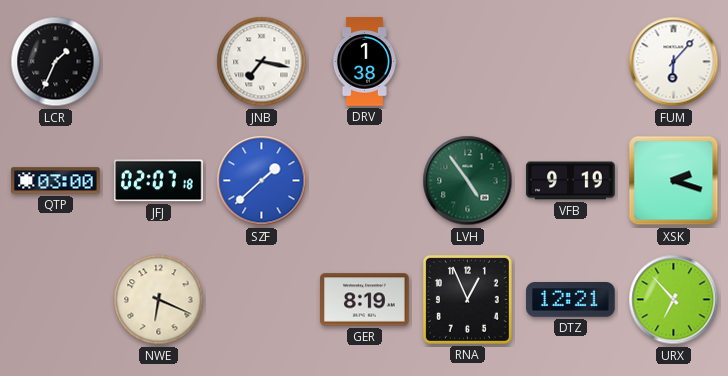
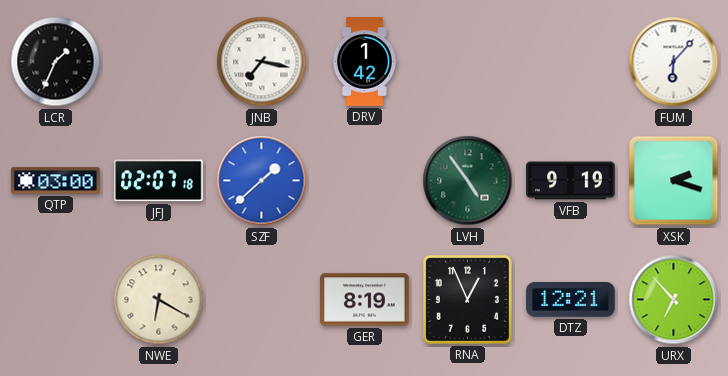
DRV: 1:38 -> 1:42 (364, 62)
NWE: 6:19 -> 6:20 (159, 300)
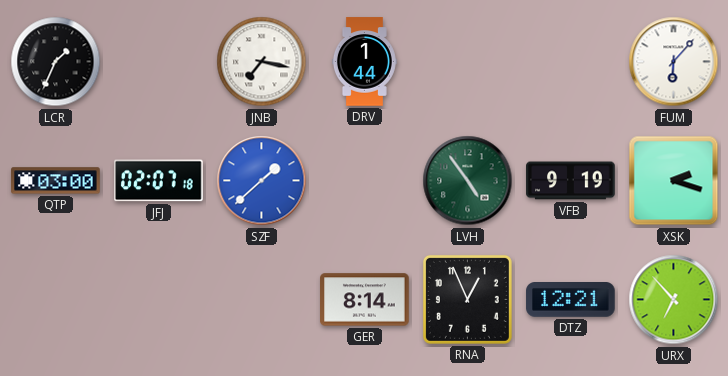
DRV: 1:42 -> 1:44 (364, 62)
NWE: 6:20 -> none (159, 300)
GER: 8:19 -> 8:14 (365, 300)
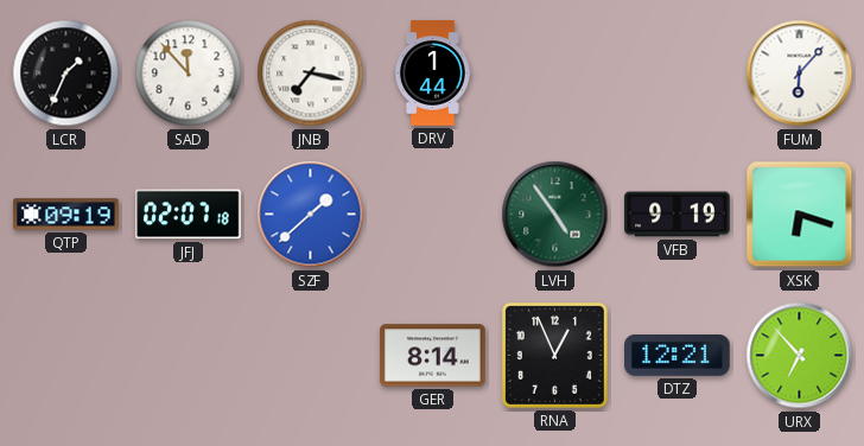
SAD: none -> 11:53 (189, 74)
QTP: 03:00 -> 09:19 (66, 215)
XSK: 2:18 -> 6:18 (800, 215)
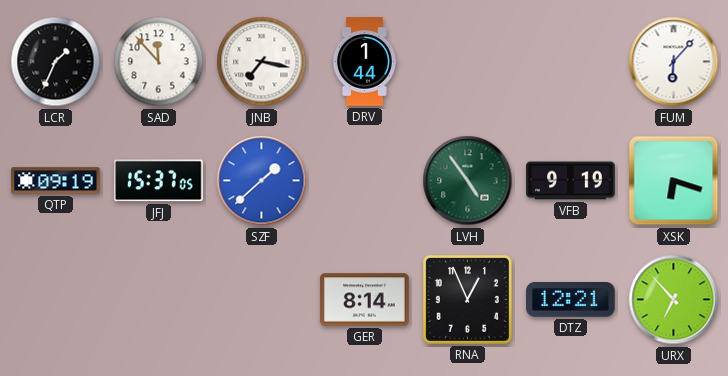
JFJ: 02:07 -> 15:37 (159, 181)
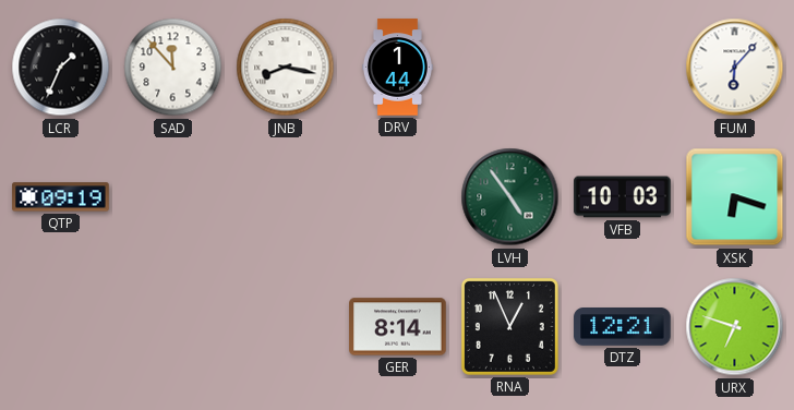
JNB: 7:17 -> 8:17 (286, 68)
JFJ: 15:37 -> none (159, 181)
SZF: 1:38 -> none (262, 181)
VFB: 9:19 -> 10:03 (623, 197)
URX: 6:53 -> 6:48 (735, 327)
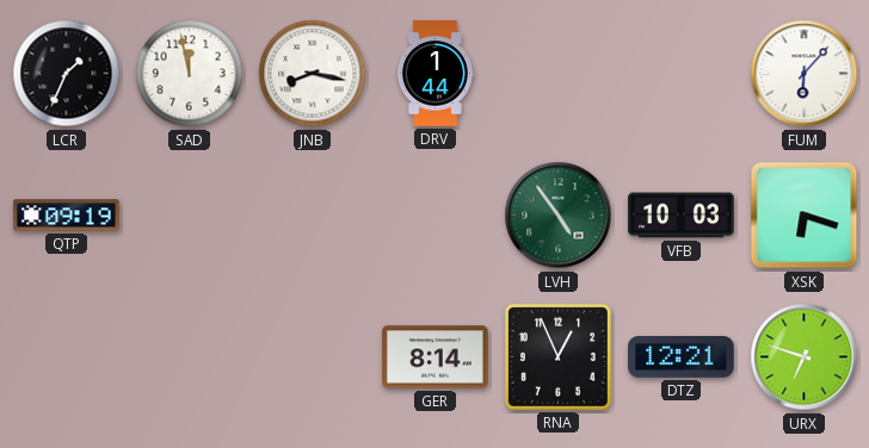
SAD: 11:53 -> 11:58 (190, 74)
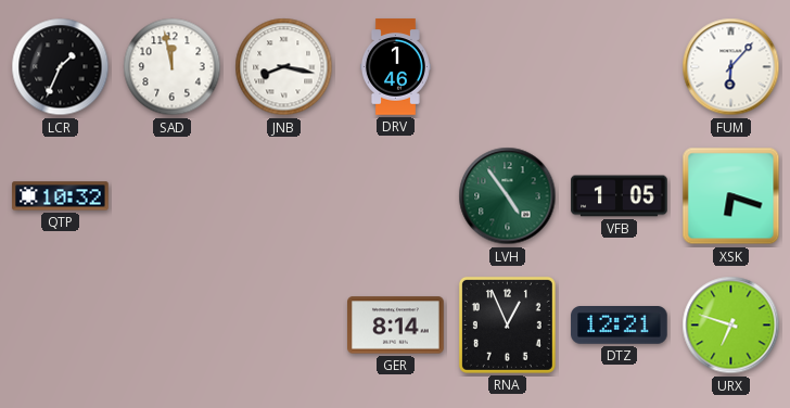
DRV: 1:44 -> 1:46 (395, 67)
QTP: 09:19 -> 10:32 (61, 196)
VFB: 10:03 -> 1:05 (620, 196)
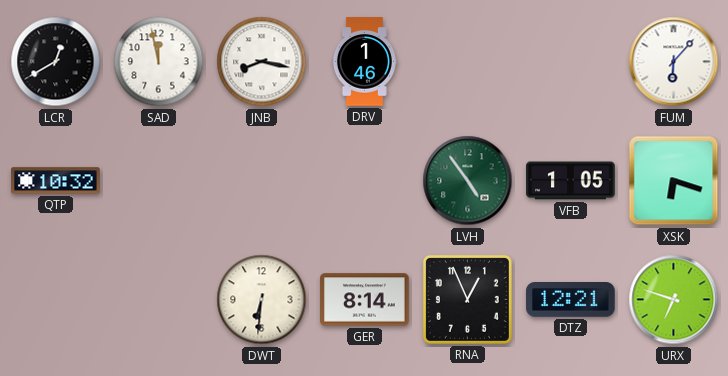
LCR: 1:34 -> 12:40 (56, 62)
DWT: none -> 6:31 (262, 300)
